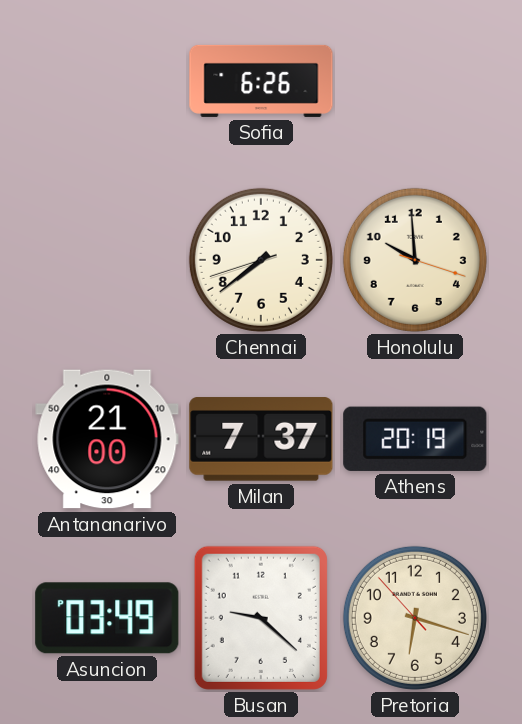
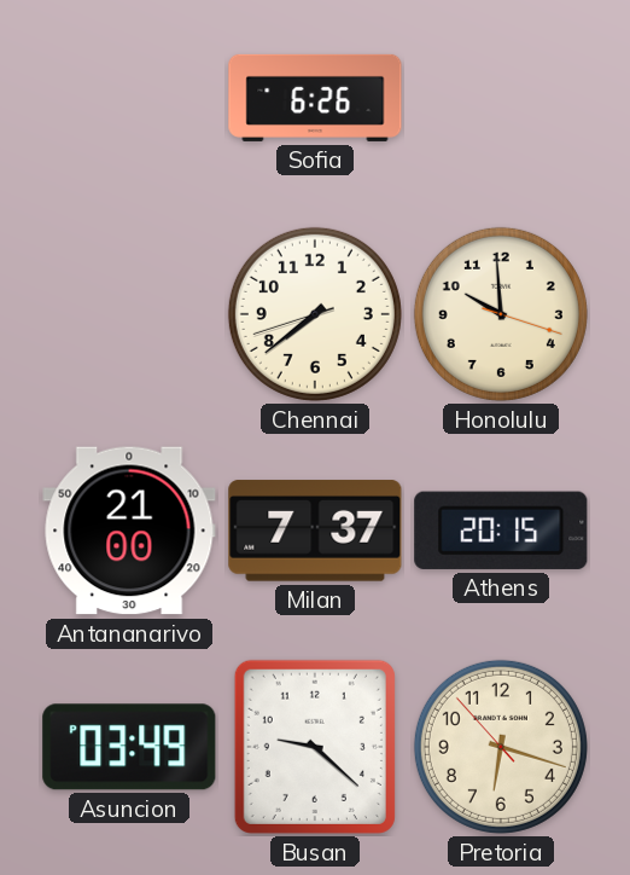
Athens: 20:19 -> 20:15 (501, 531)
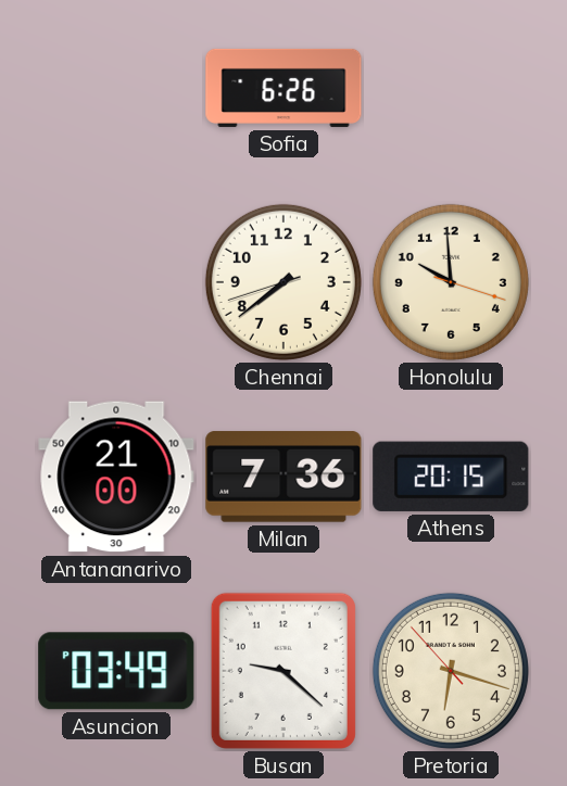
Milan: 7:37 -> 7:36 (283, 477)
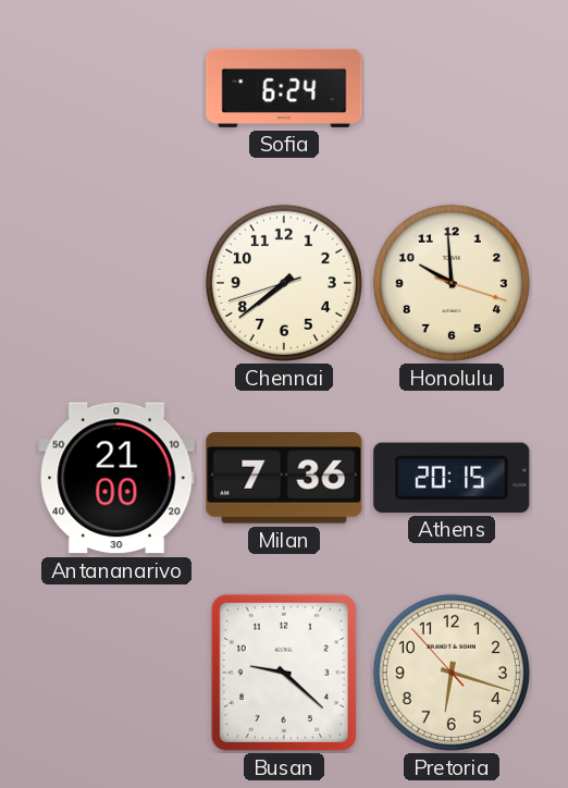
Sofia: 6:26 -> 6:24 (284, 88)
Asuncion: 03:49 -> none (116, 671)
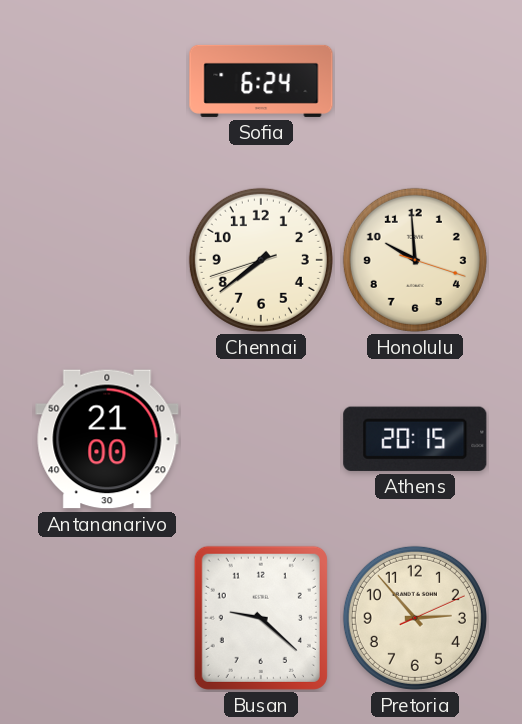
Milan: 7:36 -> none (284, 478)
Pretoria: 6:17 -> 2:53 (415, 618)
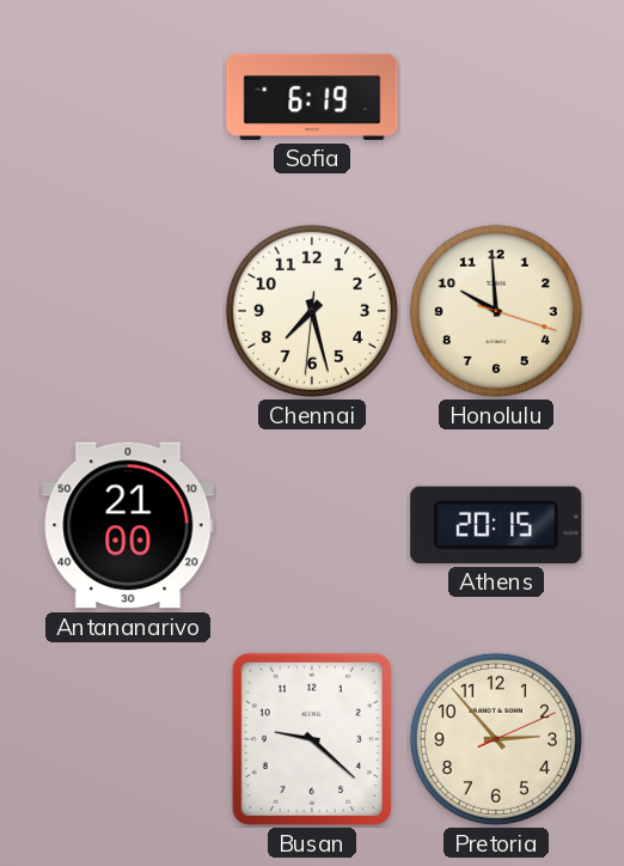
Sofia: 6:24 -> 6:19 (312, 97)
Chennai: 7:38 -> 7:27 (312, 311)
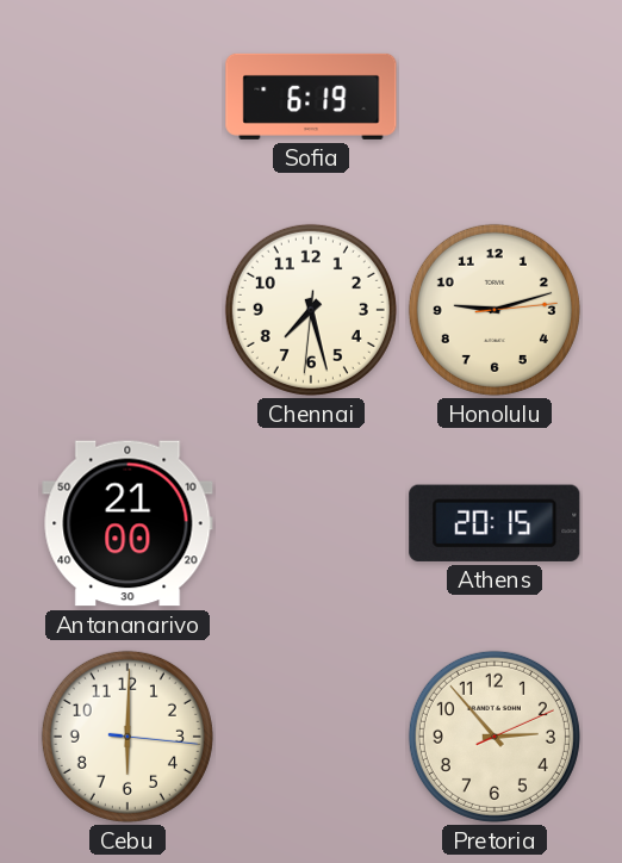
Honolulu: 9:59 -> 9:12 (495, 310)
Cebu: none -> 6:00 (127, 737)
Busan: 9:22 -> none (312, 739)
